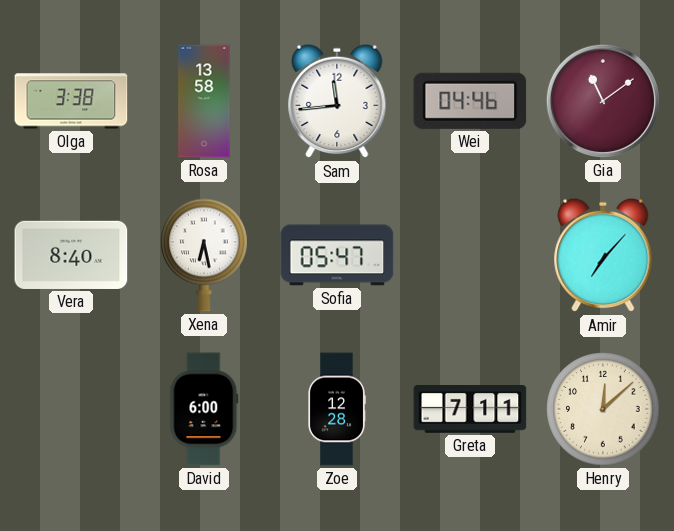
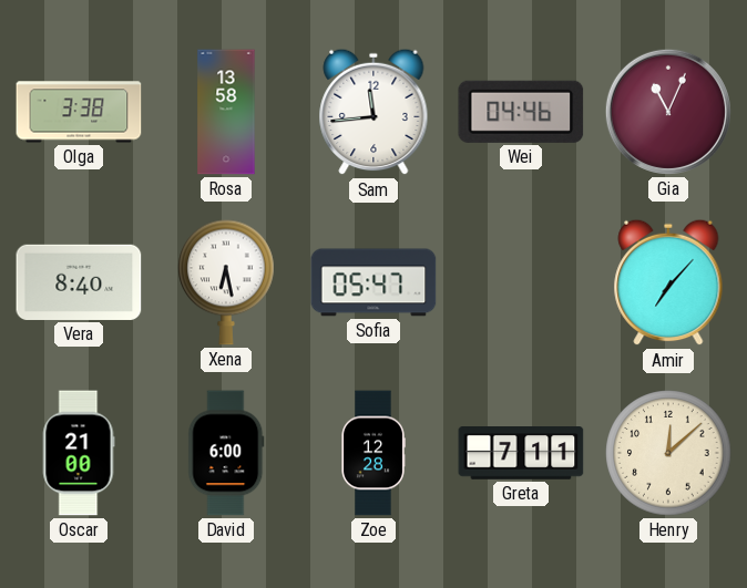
Gia: 11:09 -> 11:04 (668, 112)
Oscar: none -> 21:00 (79, 453)
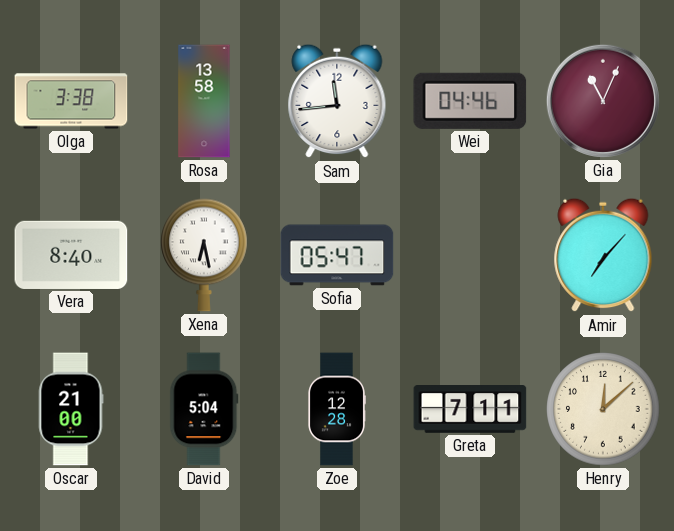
David: 6:00 -> 5:04 (204, 409)
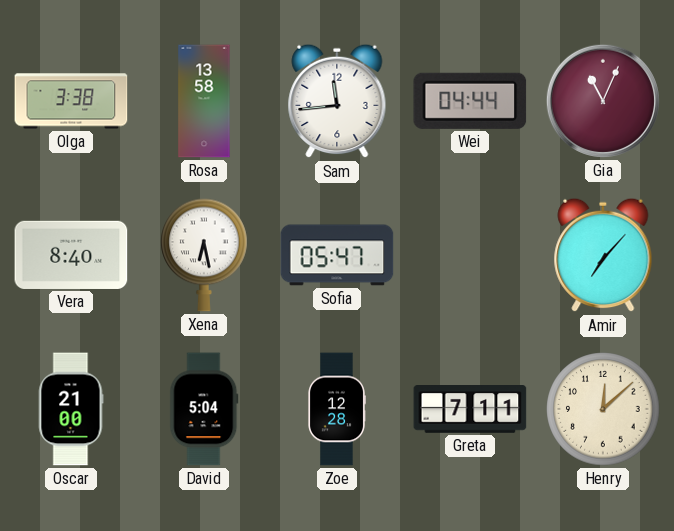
Wei: 04:46 -> 04:44 (470, 101)
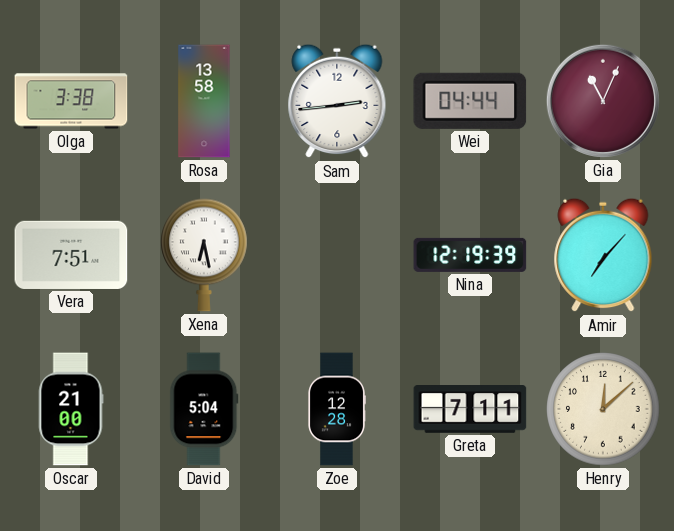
Sam: 11:44 -> 2:44 (337, 101)
Vera: 8:40 -> 7:51 (71, 255)
Sofia: 05:47 -> none (337, 255)
Nina: none -> 12:19 (470, 255)
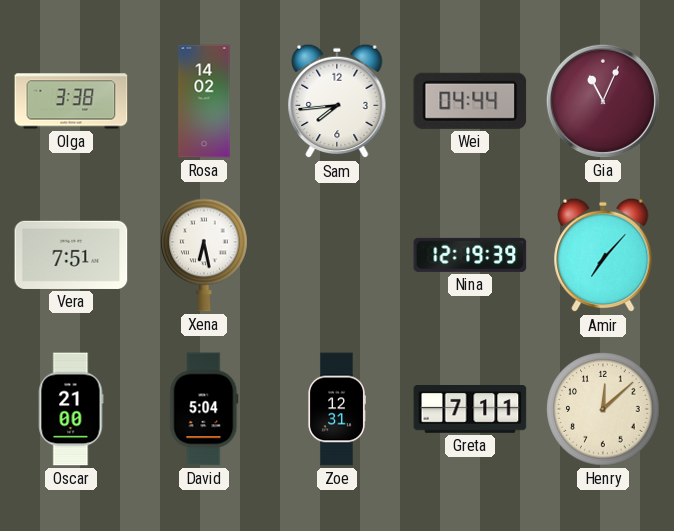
Rosa: 13:58 -> 14:02 (204, 101)
Sam: 2:44 -> 7:44 (337, 101)
Zoe: 12:28 -> 12:31 (337, 409)
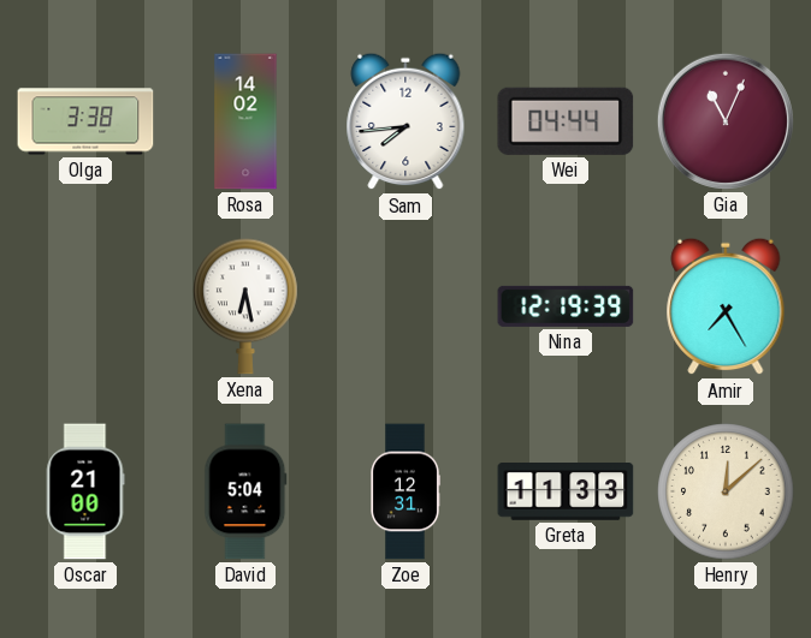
Vera: 7:51 -> none (71, 255)
Amir: 7:07 -> 7:25 (726, 306)
Greta: 7:11 -> 11:33 (566, 491)
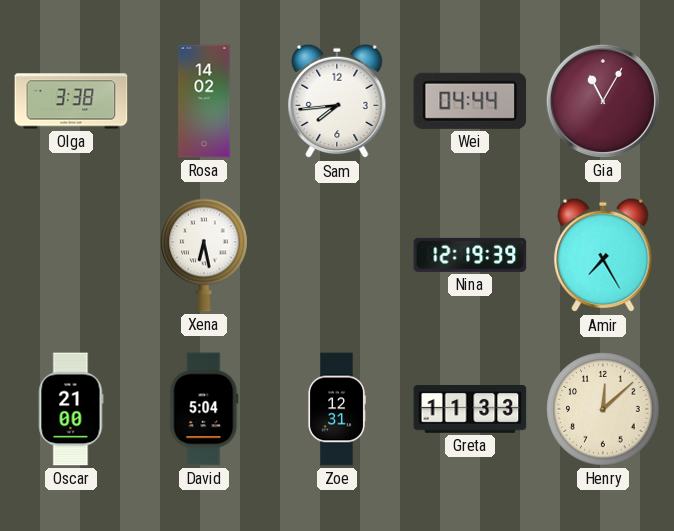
Gia: 11:04 -> 11:05 (603, 101)
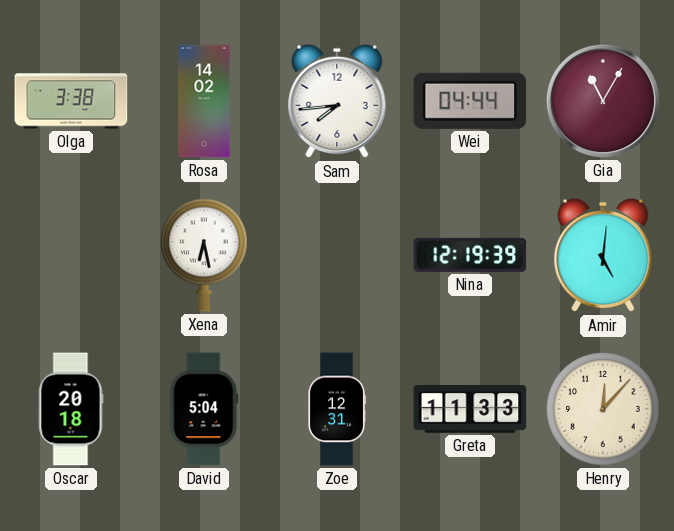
Amir: 7:25 -> 5:01 (603, 255)
Oscar: 21:00 -> 20:18 (71, 409)
Henry: 12:08 -> 12:07 (603, 409)
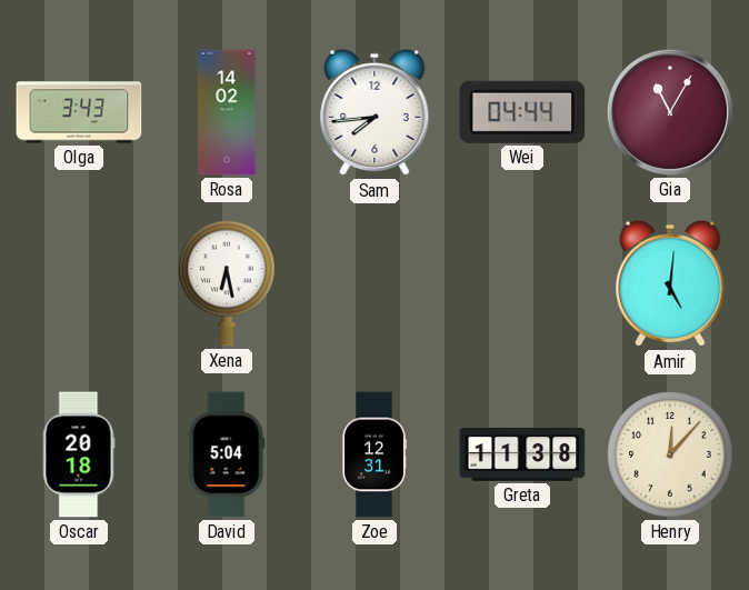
Olga: 3:38 -> 3:43 (79, 112)
Nina: 12:19 -> none (470, 255)
Greta: 11:33 -> 11:38 (522, 454)
